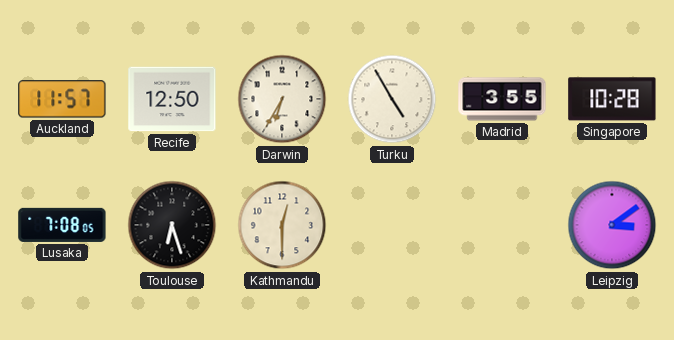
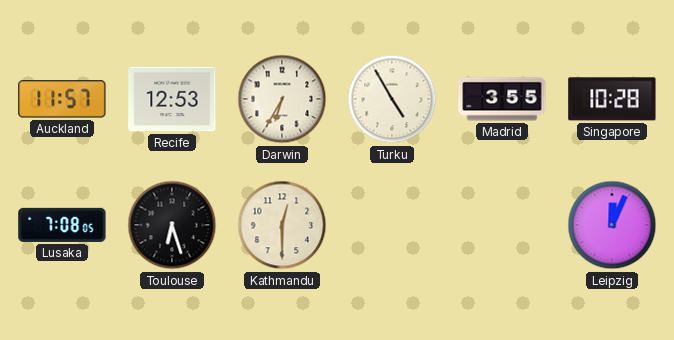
Recife: 12:50 -> 12:53 (172, 99)
Leipzig: 3:09 -> 12:04 (612, 225)
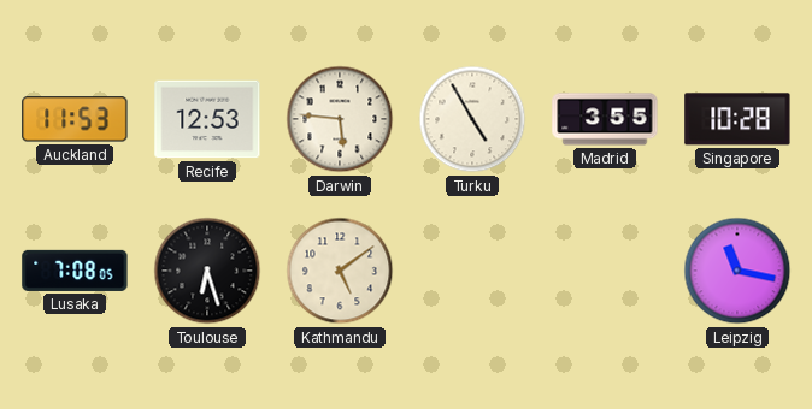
Auckland: 11:57 -> 11:53 (75, 119)
Darwin: 6:35 -> 5:46 (340, 119)
Kathmandu: 12:30 -> 5:09 (340, 271)
Leipzig: 12:04 -> 11:17 (737, 271)
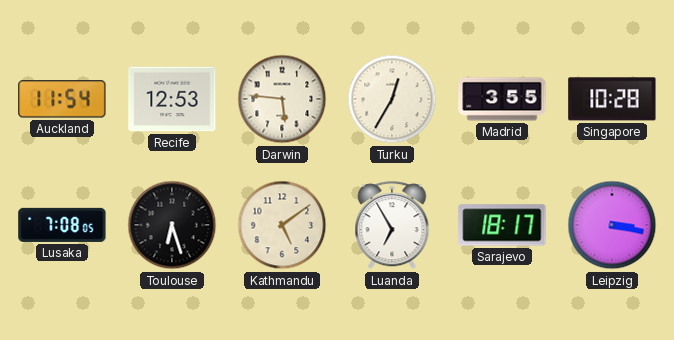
Auckland: 11:53 -> 11:54 (62, 99)
Turku: 4:55 -> 12:35 (392, 99)
Luanda: none -> 6:55 (392, 226)
Sarajevo: none -> 18:17 (502, 225)
Leipzig: 11:17 -> 3:17 (612, 225)
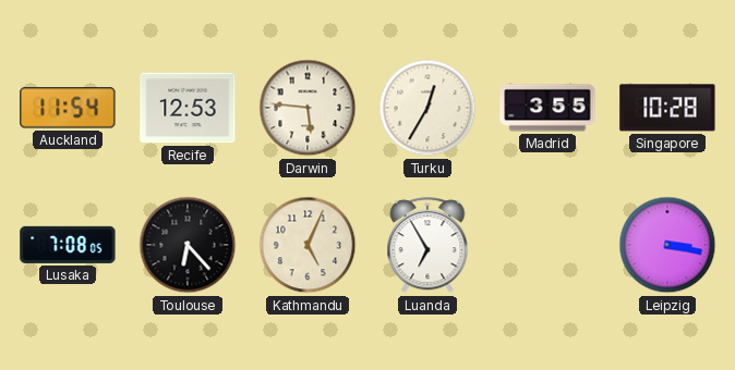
Toulouse: 6:27 -> 6:23 (188, 245)
Kathmandu: 5:09 -> 5:04 (308, 245)
Sarajevo: 18:17 -> none (502, 225)
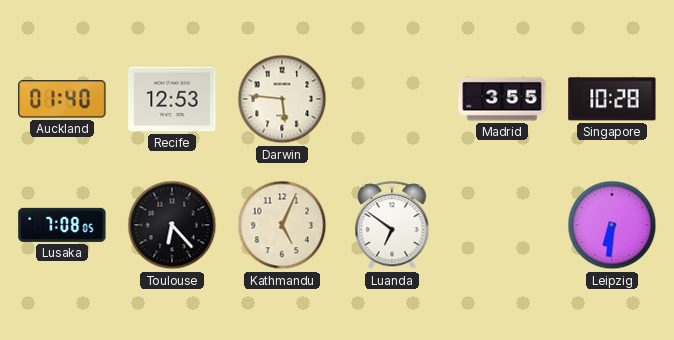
Auckland: 11:54 -> 01:40 (62, 99)
Turku: 12:35 -> none (427, 108)
Luanda: 6:55 -> 6:51 (392, 226)
Leipzig: 3:17 -> 6:31 (612, 225)
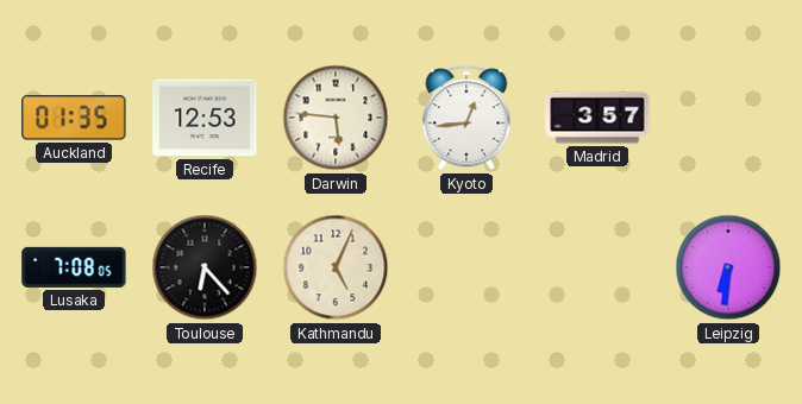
Auckland: 01:40 -> 01:35 (74, 118)
Kyoto: none -> 12:44 (466, 119)
Madrid: 3:55 -> 3:57 (597, 118)
Singapore: 10:28 -> none (612, 99)
Luanda: 6:51 -> none (392, 226)
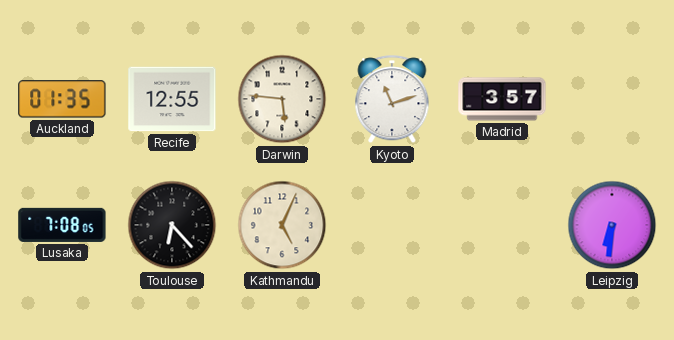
Recife: 12:53 -> 12:55 (172, 99)
Kyoto: 12:44 -> 11:12 (392, 100)
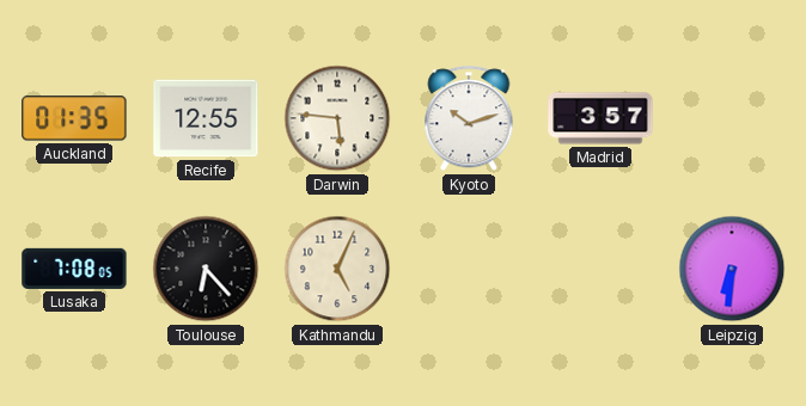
Kyoto: 11:12 -> 10:12 (469, 119)
